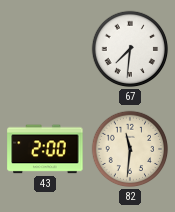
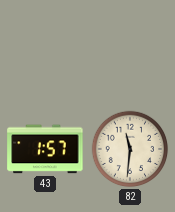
67: 7:31 -> none (130, 49)
43: 2:00 -> 1:57 (45, 149)
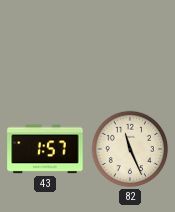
82: 11:31 -> 11:26 (130, 149)
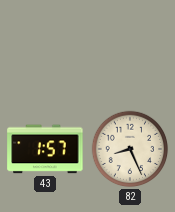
82: 11:26 -> 8:26 (130, 149)
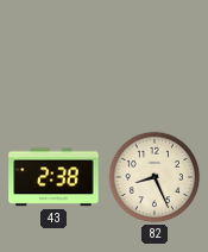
43: 1:57 -> 2:38 (53, 177)
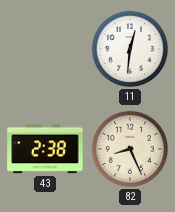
11: none -> 12:31 (130, 49)
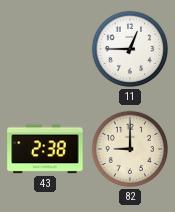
11: 12:31 -> 12:45 (130, 49)
82: 8:26 -> 9:00 (130, 149)
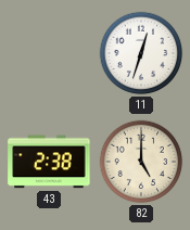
11: 12:45 -> 12:33 (141, 53)
82: 9:00 -> 5:00 (141, 162)
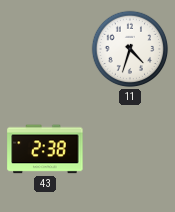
11: 12:33 -> 4:33 (130, 49)
82: 5:00 -> none (141, 162)
